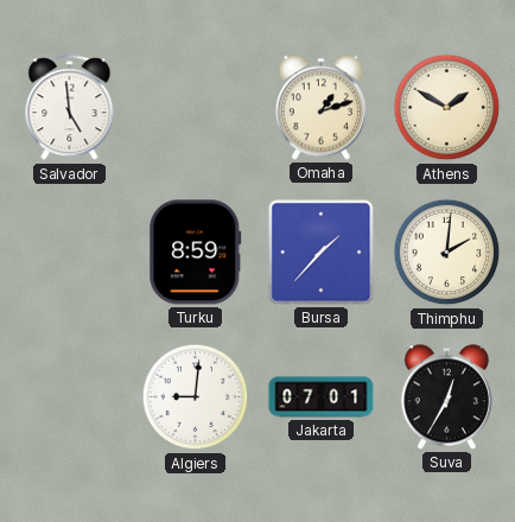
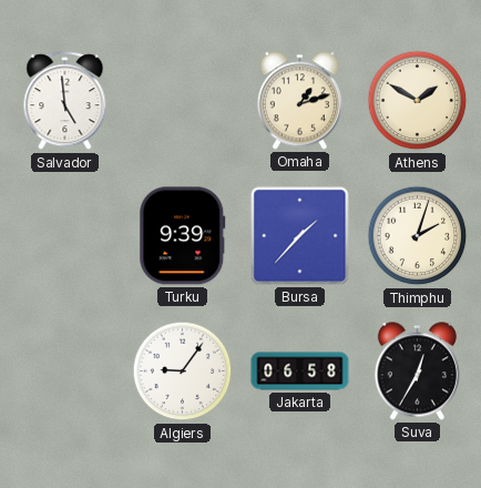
Turku: 8:59 -> 9:39 (183, 236)
Thimphu: 2:01 -> 2:03 (418, 236)
Algiers: 9:01 -> 9:06 (183, 372)
Jakarta: 07:01 -> 06:58 (300, 372)
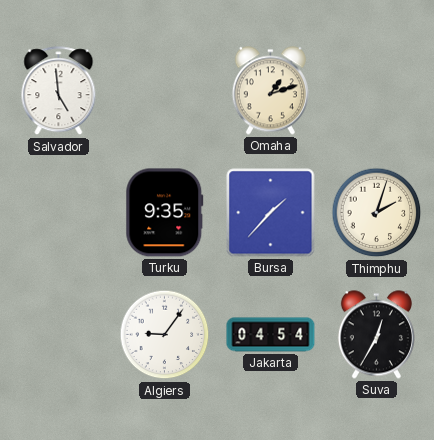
Athens: 1:50 -> none (418, 101)
Turku: 9:39 -> 9:35 (165, 213)
Jakarta: 06:58 -> 04:54 (271, 335)
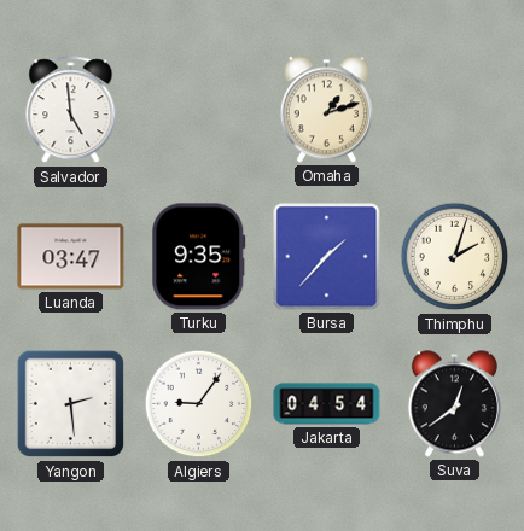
Luanda: none -> 03:47 (71, 257)
Yangon: none -> 2:29 (71, 404)
Suva: 12:35 -> 12:39 (454, 404)
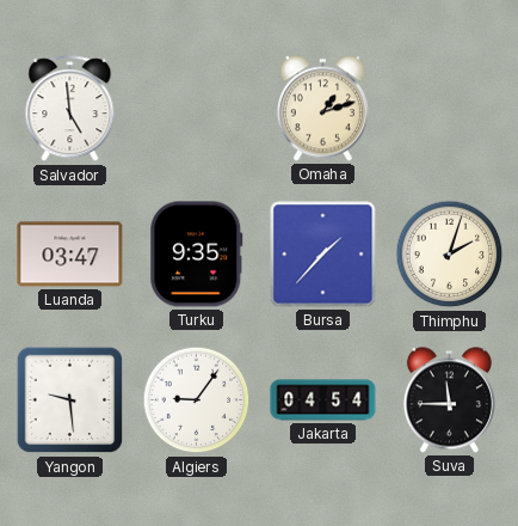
Yangon: 2:29 -> 9:29 (70, 400)
Suva: 12:39 -> 11:45 (449, 400)
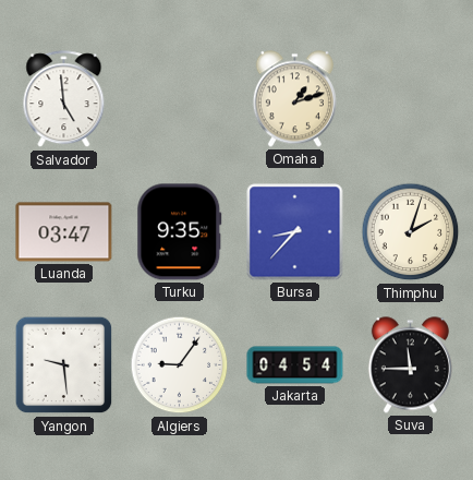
Bursa: 1:37 -> 8:37 (295, 232)
